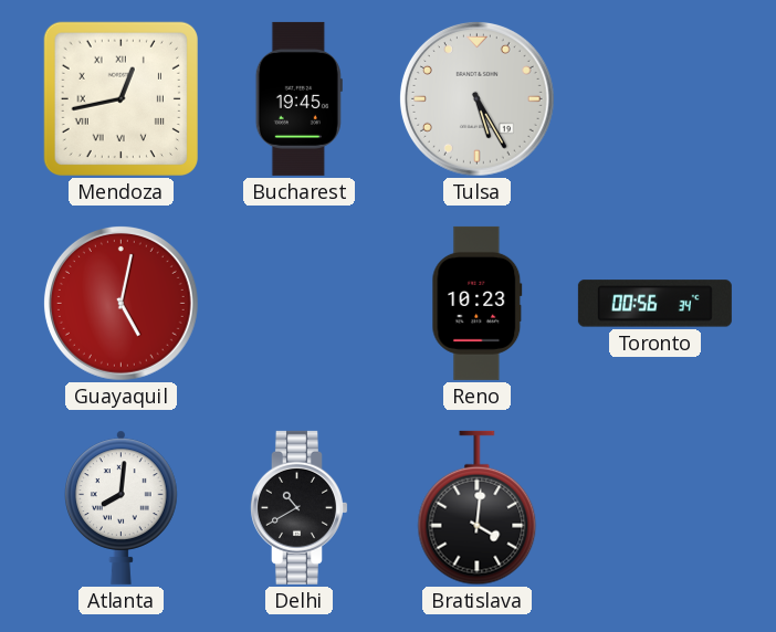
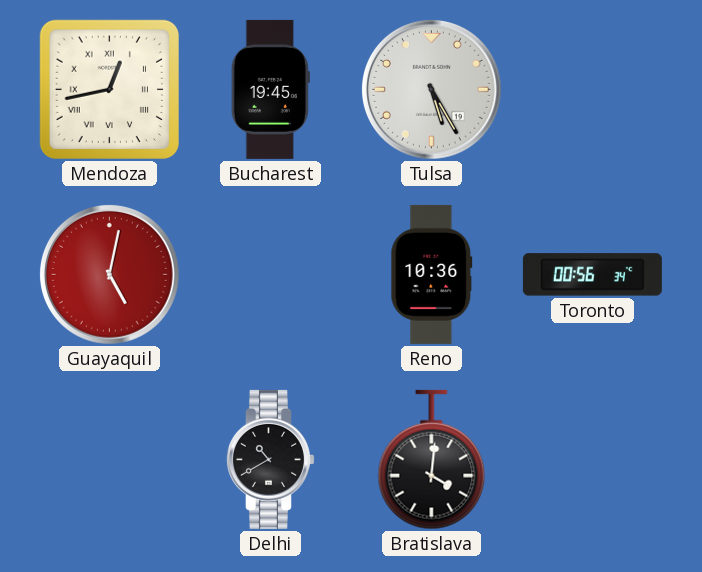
Reno: 10:23 -> 10:36 (432, 274)
Atlanta: 8:01 -> none (122, 507)
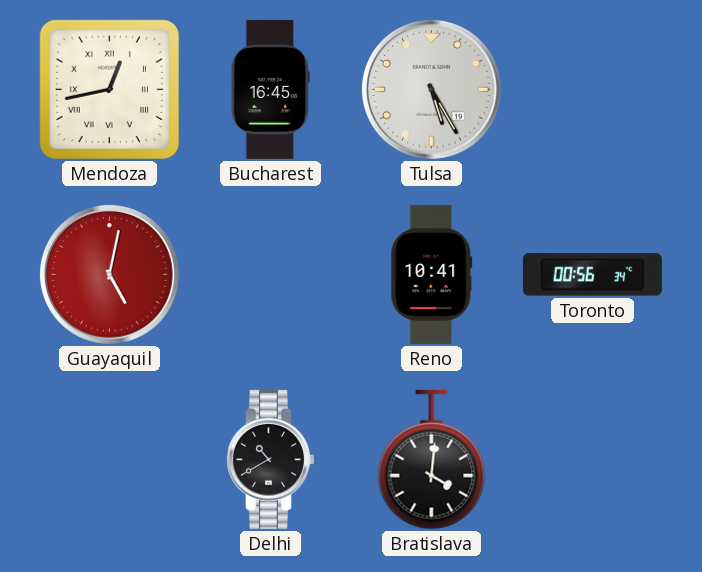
Bucharest: 19:45 -> 16:45 (270, 89)
Reno: 10:36 -> 10:41 (432, 274)
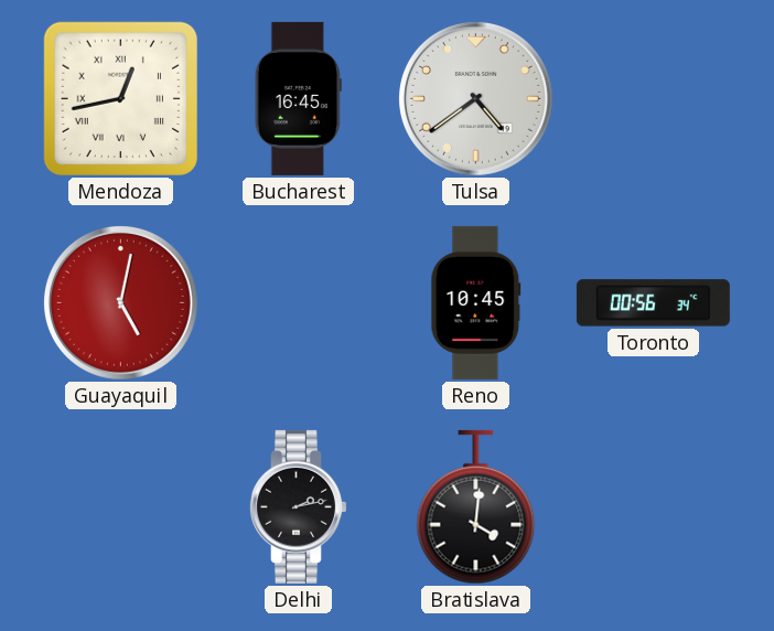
Tulsa: 5:25 -> 4:39 (475, 98)
Reno: 10:41 -> 10:45 (476, 302)
Delhi: 10:40 -> 2:13 (298, 506)
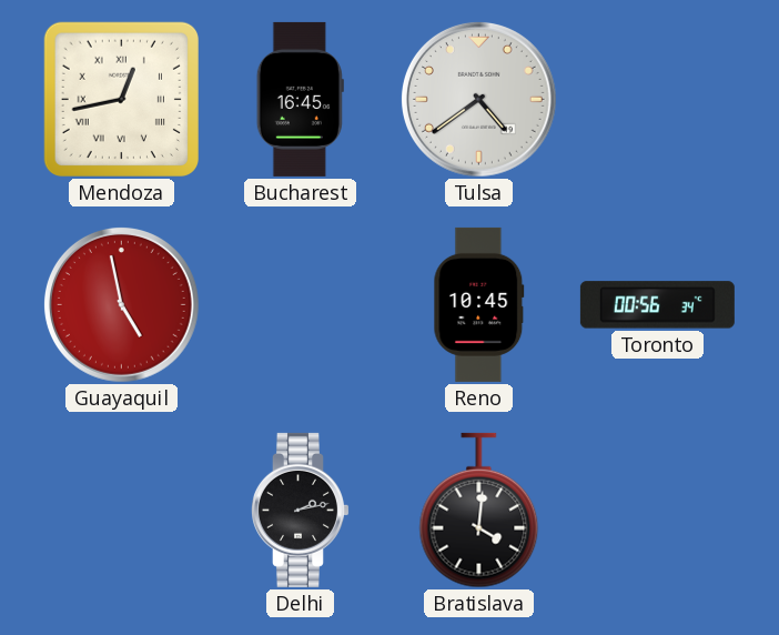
Guayaquil: 5:02 -> 4:58 (121, 304)
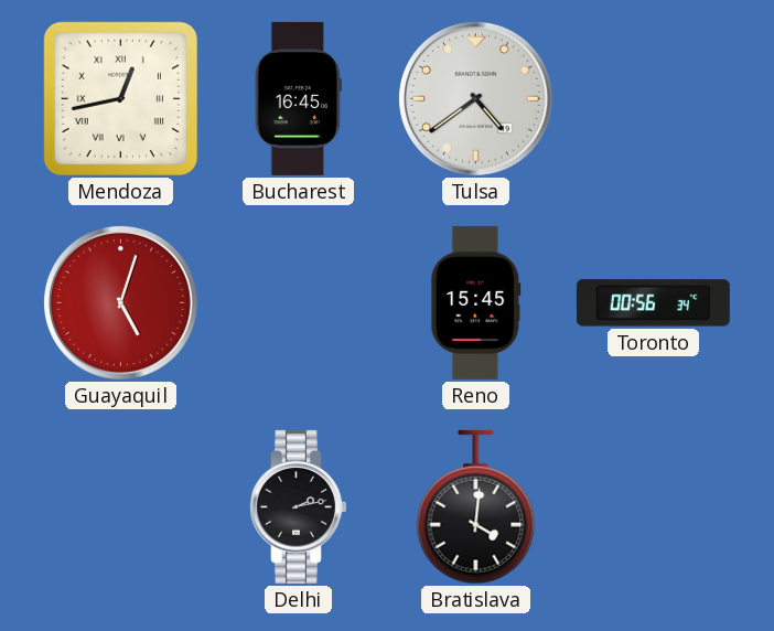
Guayaquil: 4:58 -> 5:03 (120, 302)
Reno: 10:45 -> 15:45 (476, 302)
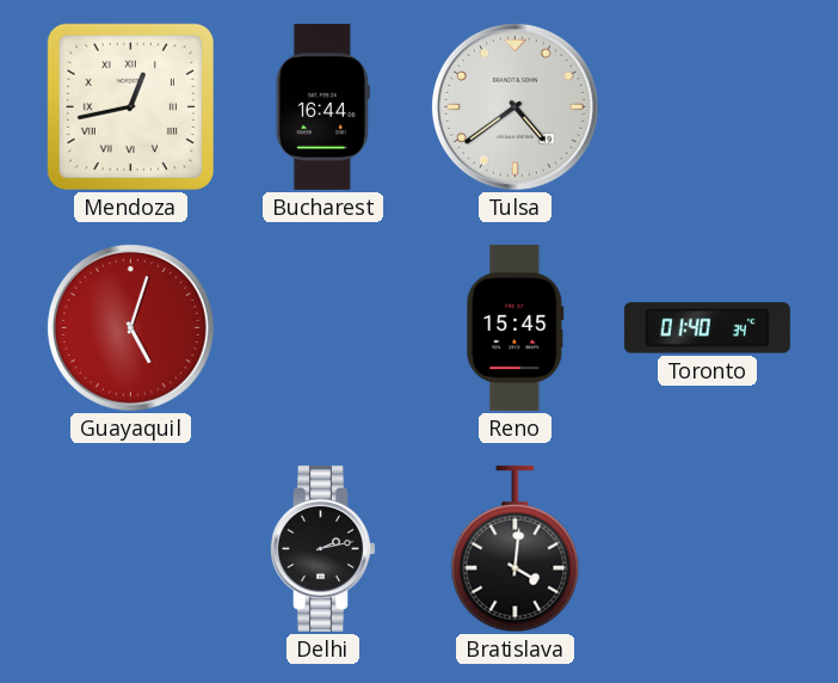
Bucharest: 16:45 -> 16:44 (322, 106)
Toronto: 00:56 -> 01:40 (707, 328)
